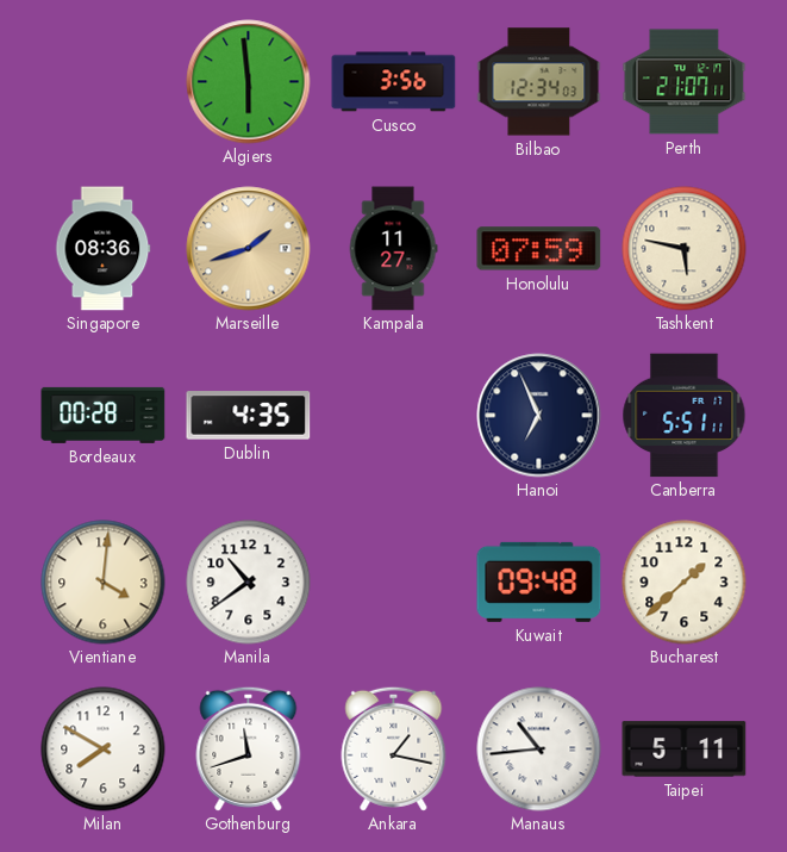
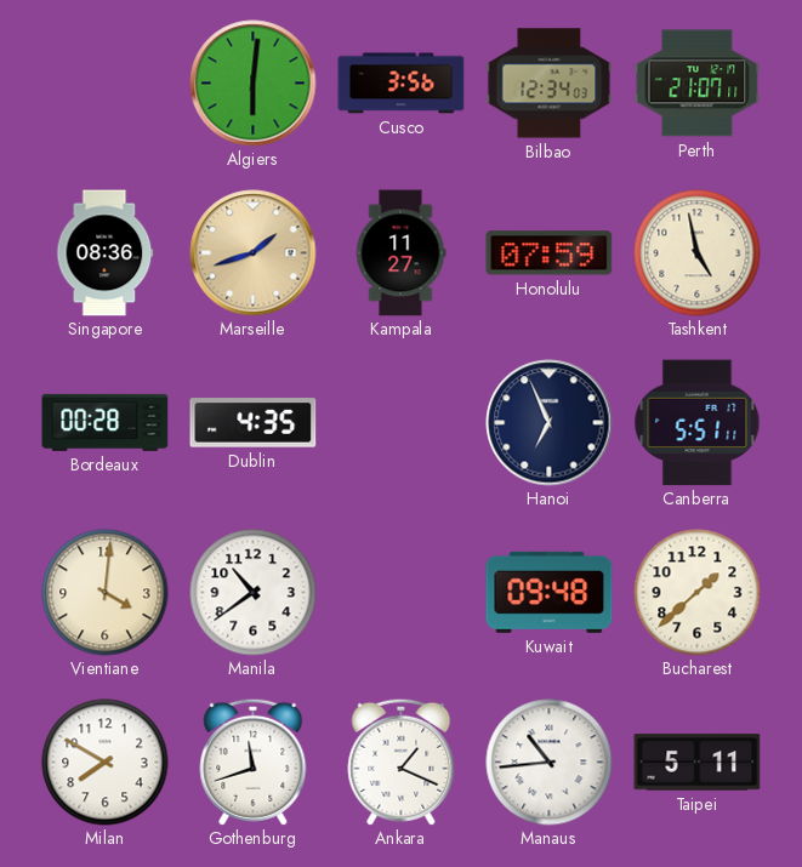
Algiers: 5:59 -> 6:01 (254, 84)
Tashkent: 5:47 -> 4:58 (698, 253)
Ankara: 1:17 -> 1:19 (402, 762)
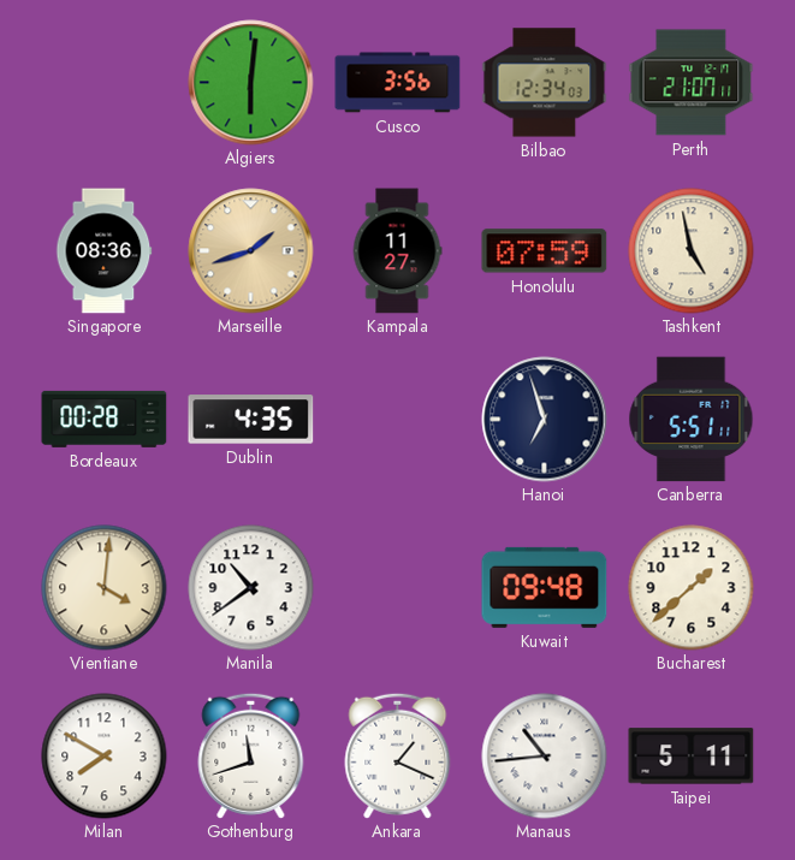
Hanoi: 6:56 -> 6:57 (545, 420)
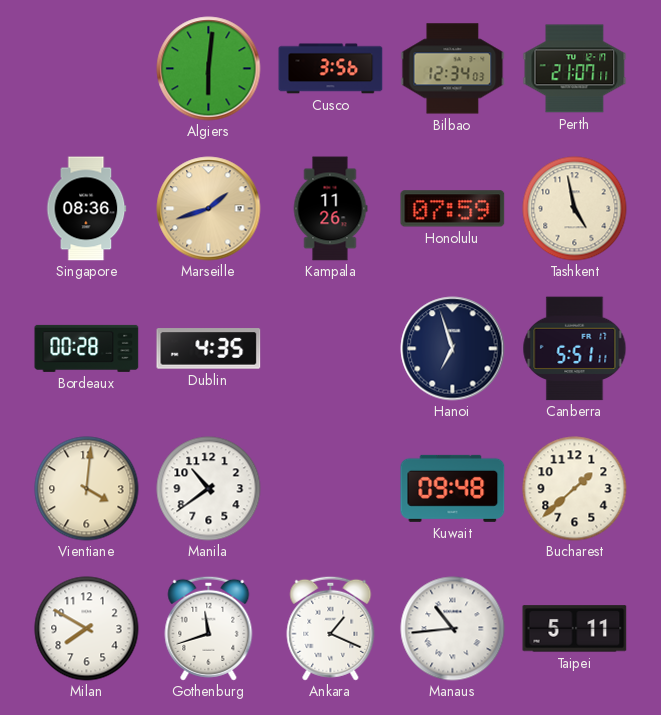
Kampala: 11:27 -> 11:26 (330, 209)
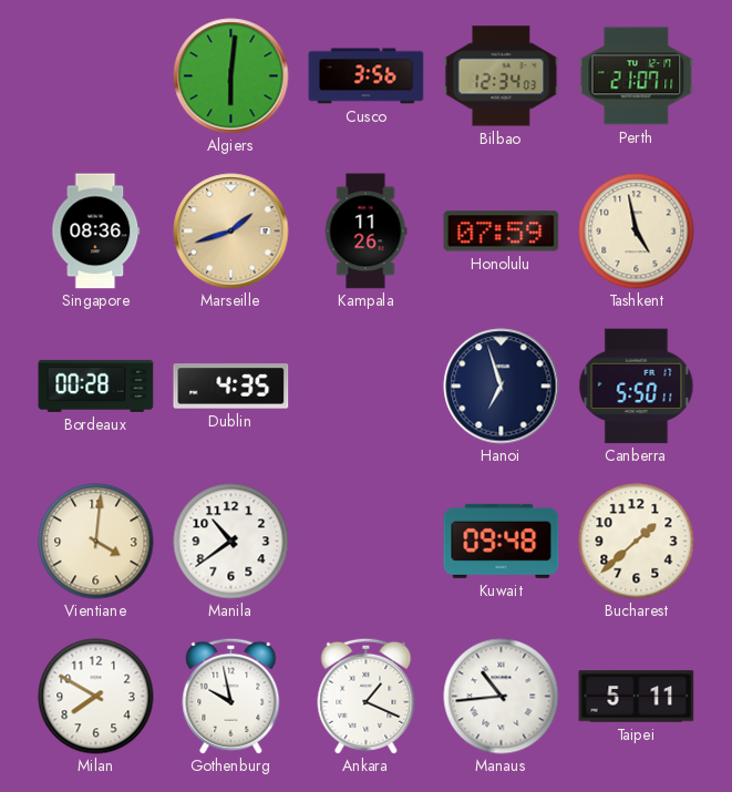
Canberra: 5:51 -> 5:50 (637, 387)
Gothenburg: 11:42 -> 9:58 (231, 696)
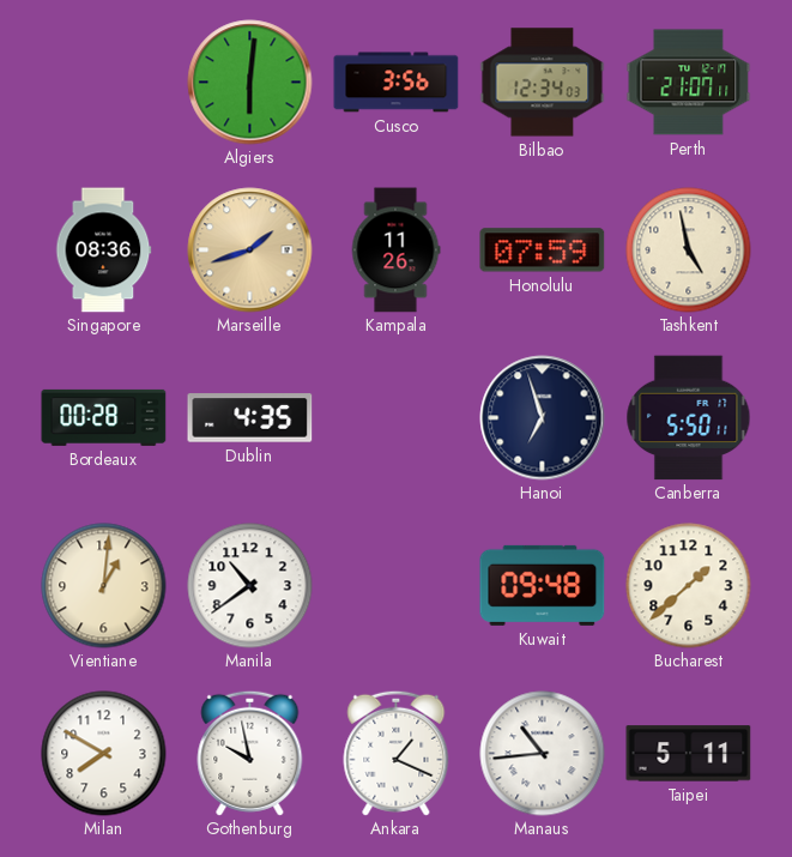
Vientiane: 4:01 -> 1:01 (104, 586)
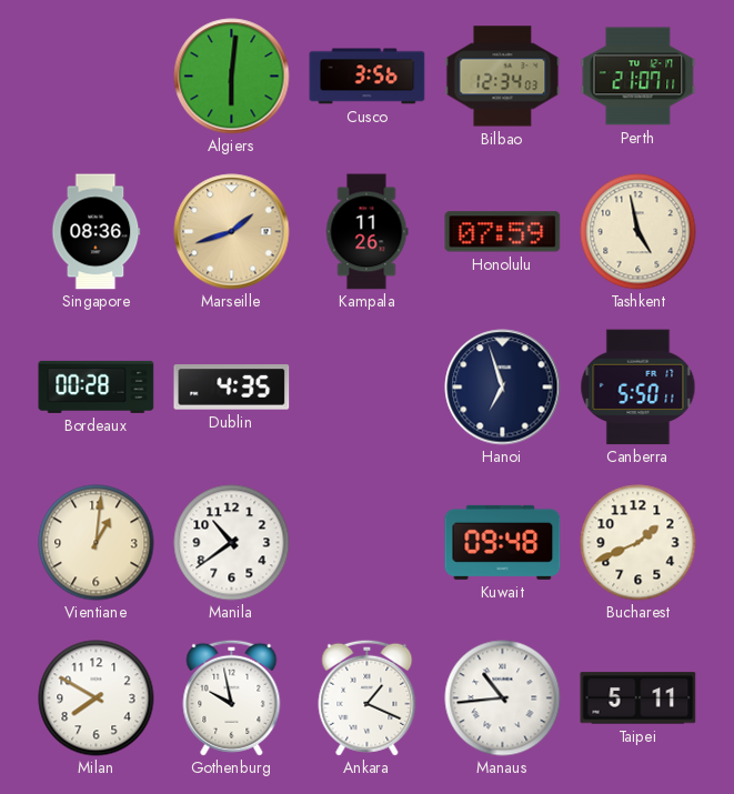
Bucharest: 1:38 -> 1:41 (639, 543)
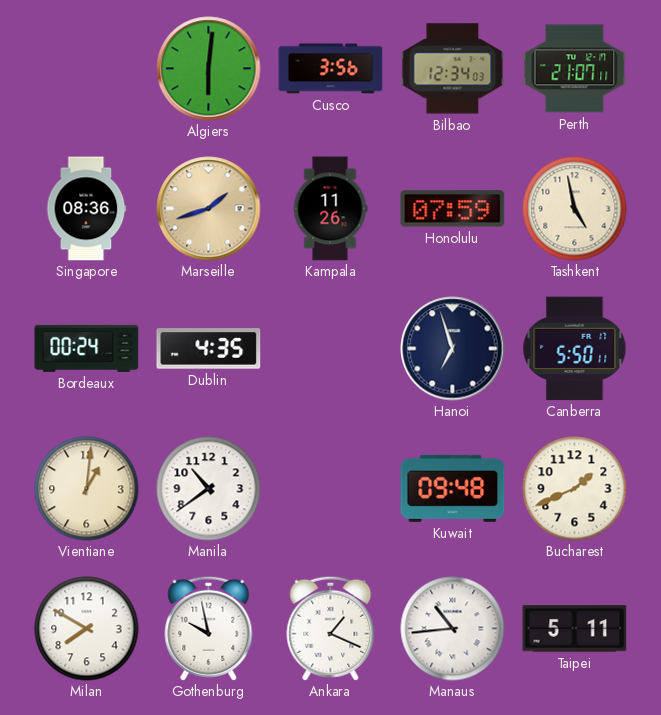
Bordeaux: 00:28 -> 00:24 (87, 348)
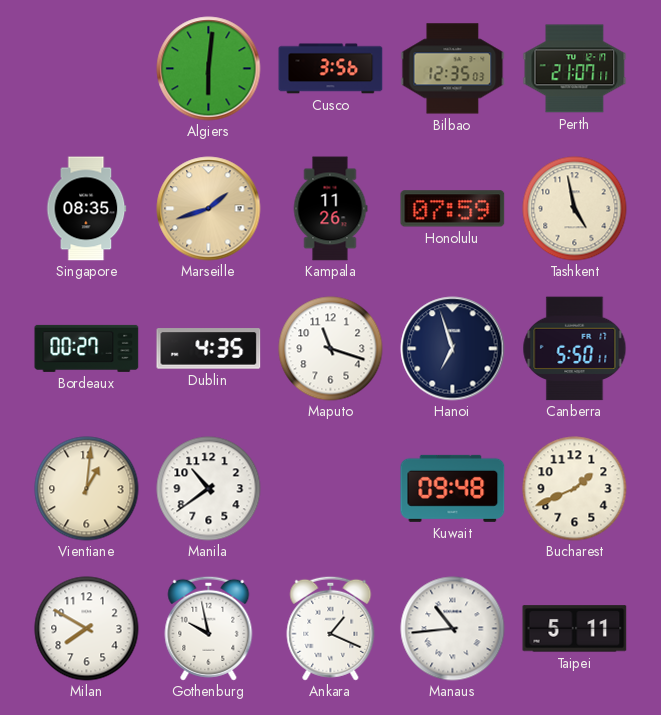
Bilbao: 12:34 -> 12:35 (453, 69)
Singapore: 08:36 -> 08:35 (87, 209)
Bordeaux: 00:24 -> 00:27 (87, 348)
Maputo: none -> 11:18 (331, 349)
